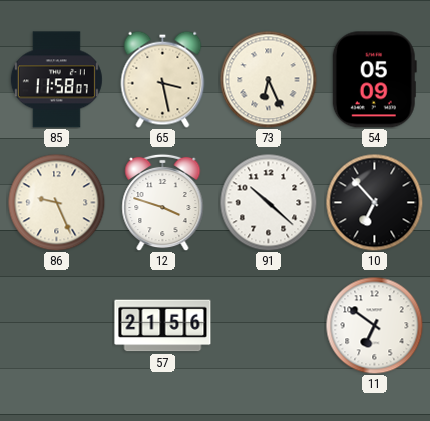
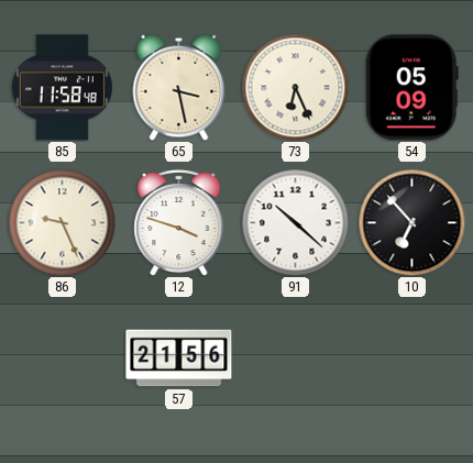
85: 11:58:07 -> 11:58:48 (62, 88)
11: 6:51 -> none (374, 325)
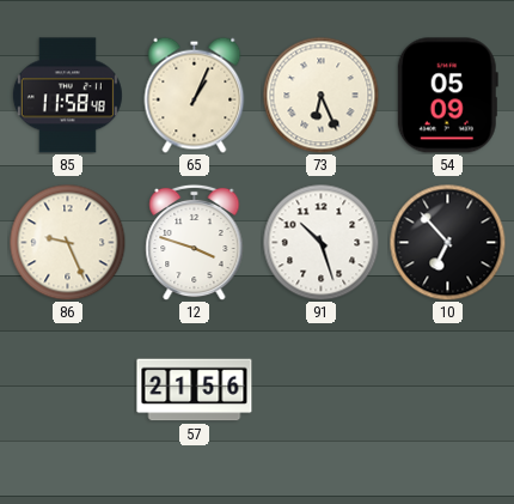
65: 3:28 -> 1:04 (195, 95)
91: 10:22 -> 10:27 (320, 242)
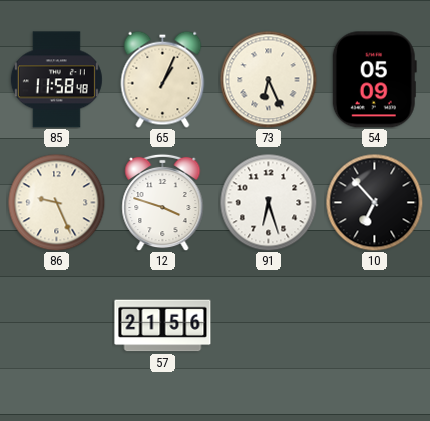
91: 10:27 -> 6:27 (268, 202)
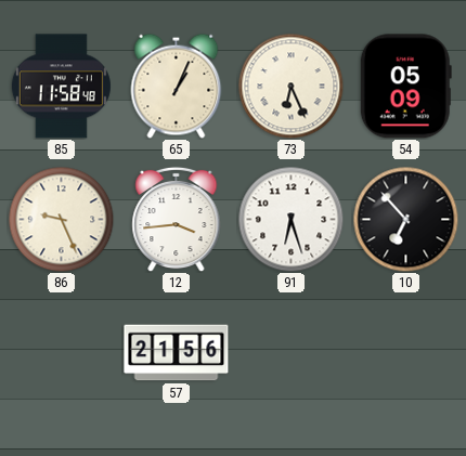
12: 3:48 -> 3:44 (177, 219)
